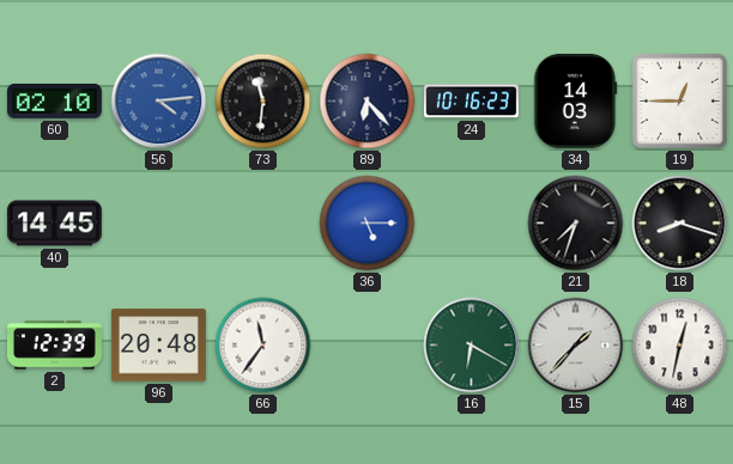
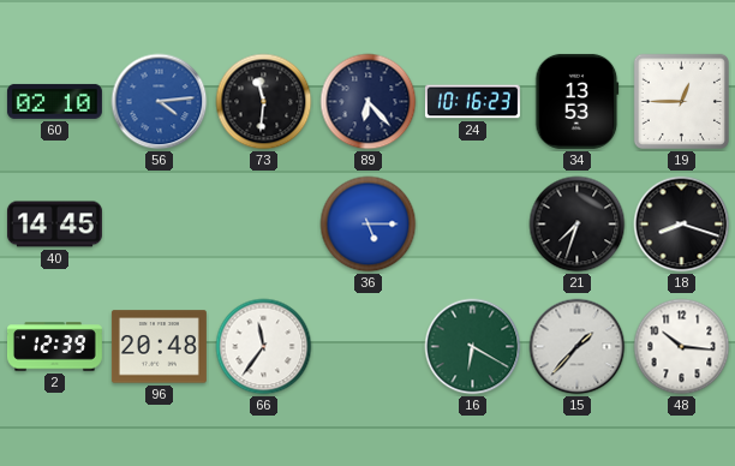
34: 14:03 -> 13:53 (578, 101)
48: 12:32 -> 10:16 (682, 347)
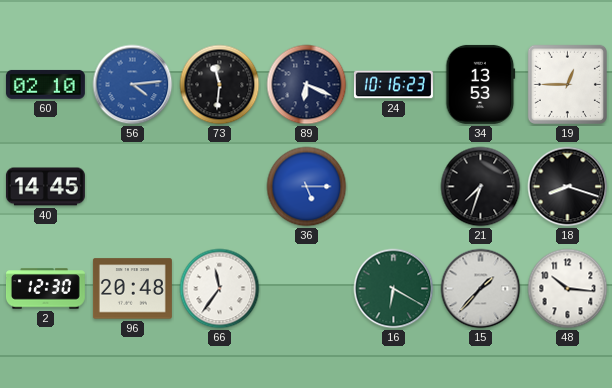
89: 6:23 -> 6:19 (307, 85)
2: 12:39 -> 12:30 (45, 289)
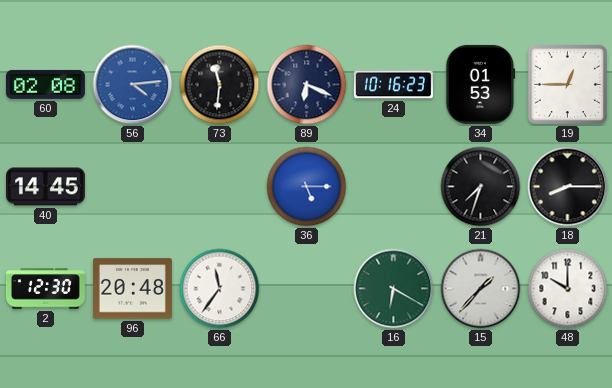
60: 02:10 -> 02:08 (45, 84)
34: 13:53 -> 01:53 (481, 84)
18: 8:18 -> 8:15 (568, 187)
48: 10:16 -> 10:00 (568, 289)
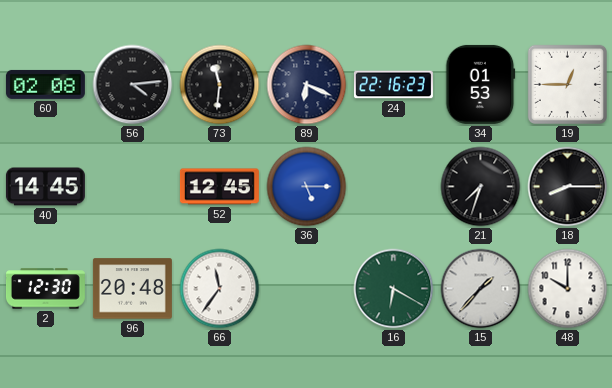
56 dial: blue -> black (133, 85)
24: 10:16 -> 22:16 (393, 85)
52: none -> 12:45 (219, 187)
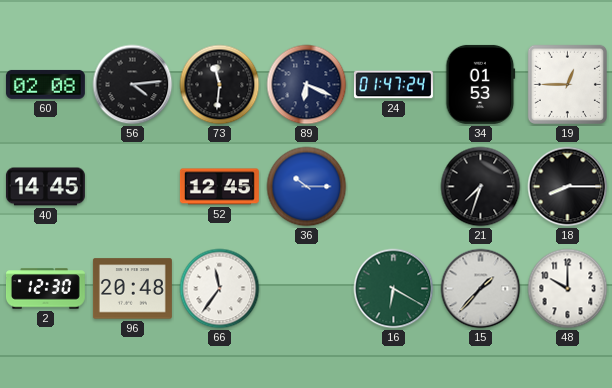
24: 22:16 -> 01:47 (393, 85)
36: 5:15 -> 10:15 (307, 187)
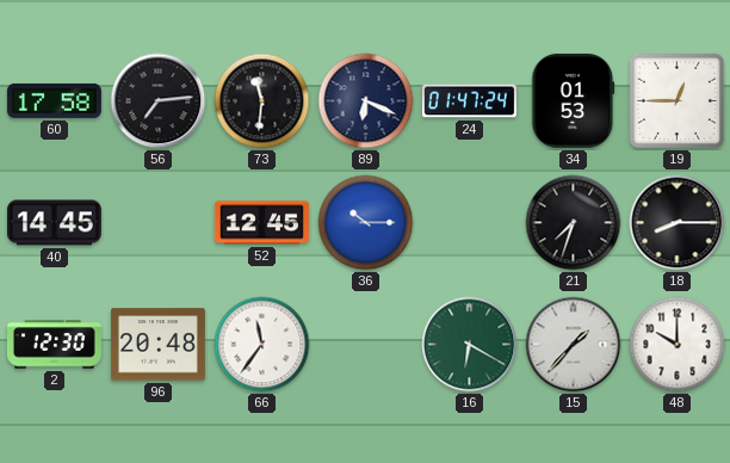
60: 02:08 -> 17:58 (54, 100)
56: 4:14 -> 7:14 (159, 101)
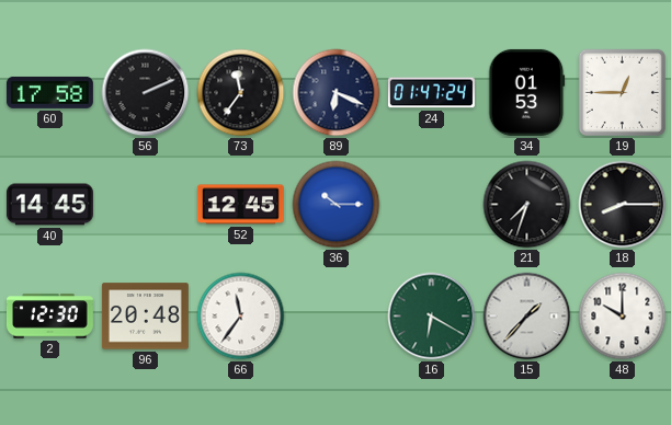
56: 7:14 -> 2:11 (146, 93)
73: 11:31 -> 11:36 (241, 93)
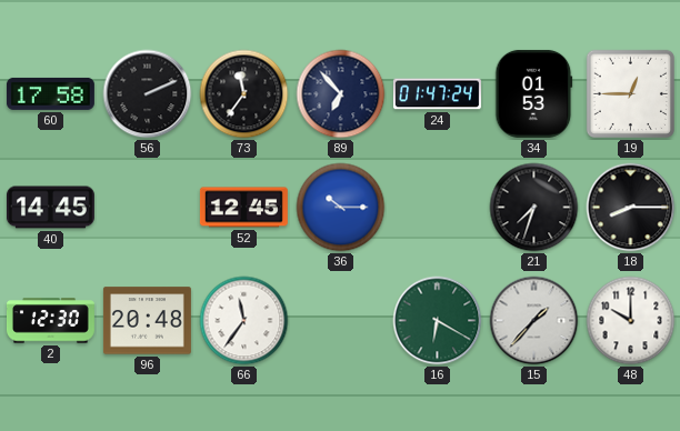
89: 6:19 -> 6:53 (341, 94)
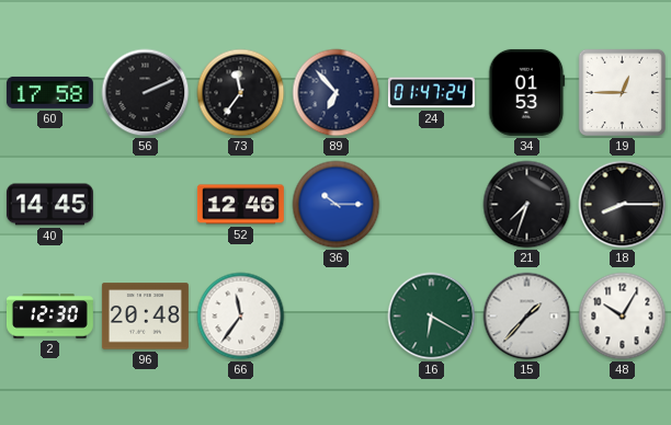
52: 12:45 -> 12:46 (240, 205)
48: 10:00 -> 10:05 (623, 317)
